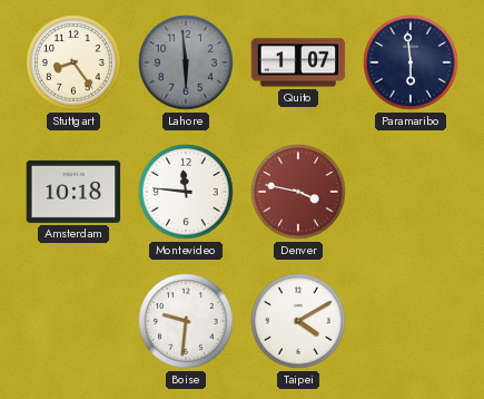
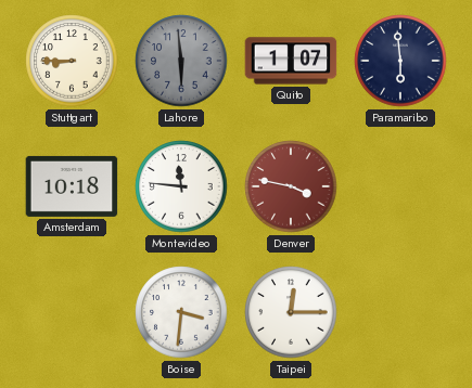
Stuttgart: 8:24 -> 8:45 (72, 61)
Boise: 9:31 -> 3:31 (181, 312)
Taipei: 4:10 -> 12:15 (291, 312)
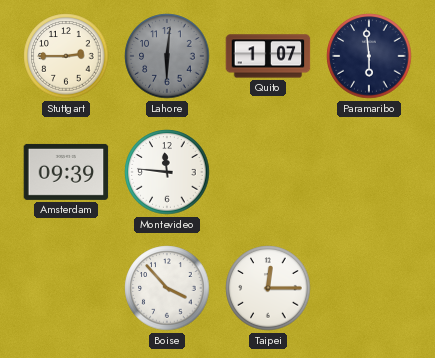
Stuttgart: 8:45 -> 2:45 (66, 56)
Lahore: 5:59 -> 6:01 (167, 56)
Amsterdam: 10:18 -> 09:39 (66, 172)
Denver: 3:47 -> none (291, 186)
Boise: 3:31 -> 3:53 (167, 288)
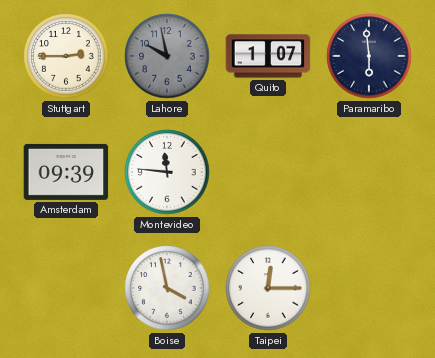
Lahore: 6:01 -> 9:58 (167, 56)
Boise: 3:53 -> 3:58 (167, 288)
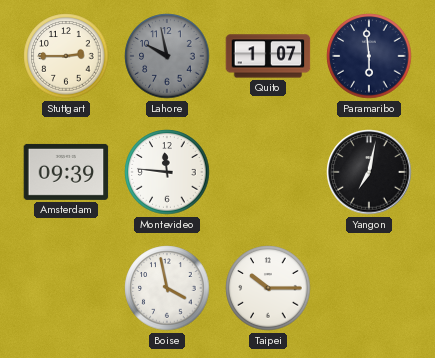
Yangon: none -> 7:02 (369, 172)
Taipei: 12:15 -> 10:15 (268, 288)
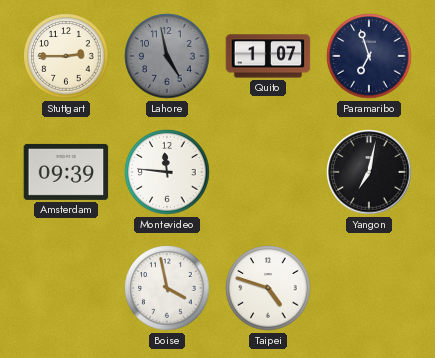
Lahore: 9:58 -> 4:58 (167, 56)
Paramaribo: 5:59 -> 6:57 (369, 56)
Taipei: 10:15 -> 4:48 (268, 288)
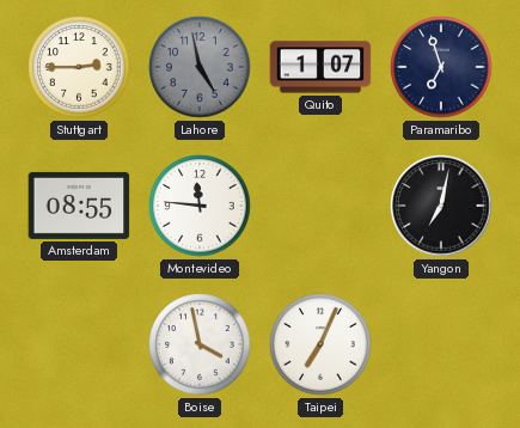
Amsterdam: 09:39 -> 08:55 (79, 206)
Taipei: 4:48 -> 7:04 (320, 344)
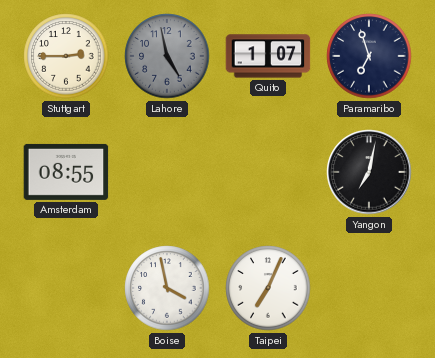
Montevideo: 11:46 -> none (200, 206)
